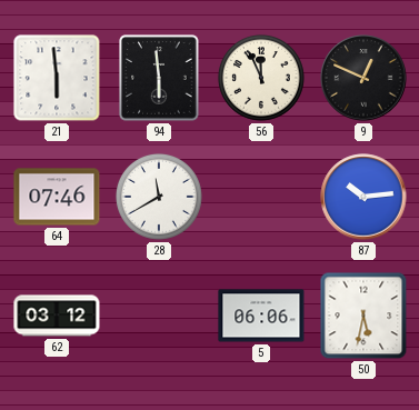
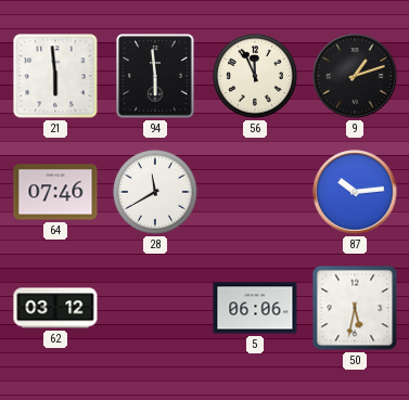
9: 12:49 -> 1:12 (355, 76)
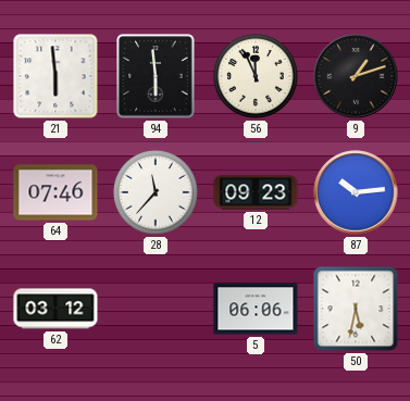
28: 11:40 -> 11:37 (156, 192)
12: none -> 09:23 (256, 192)
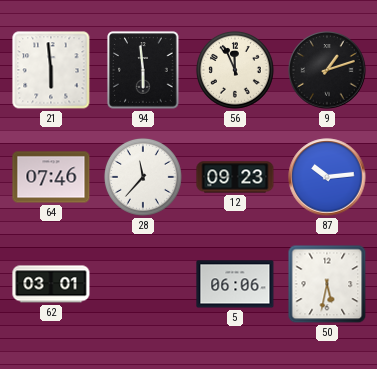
62: 03:12 -> 03:01 (51, 284)
